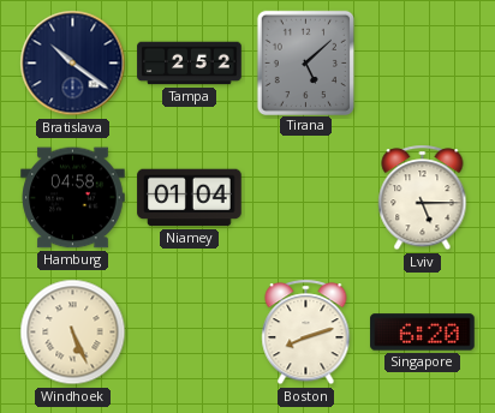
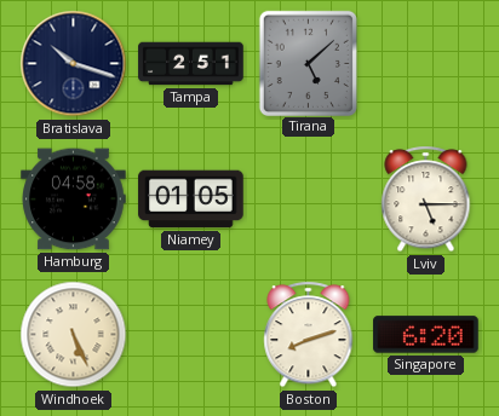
Bratislava: 10:21 -> 10:18 (74, 64)
Tampa: 2:52 -> 2:51 (191, 64)
Niamey: 01:04 -> 01:05 (191, 200)
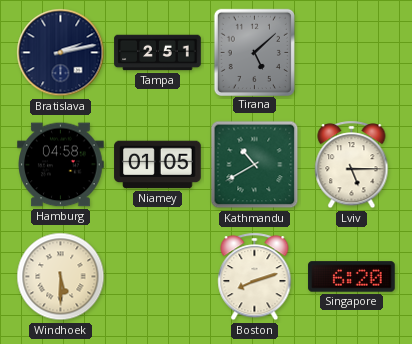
Bratislava: 10:18 -> 2:13 (61, 53)
Kathmandu: none -> 10:40 (255, 165)
Windhoek: 5:26 -> 5:30 (61, 277)
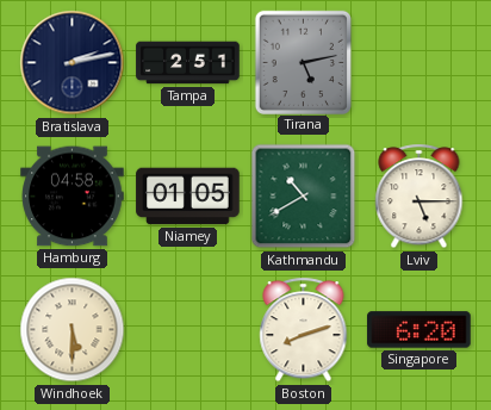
Tirana: 5:08 -> 5:13 (303, 62)
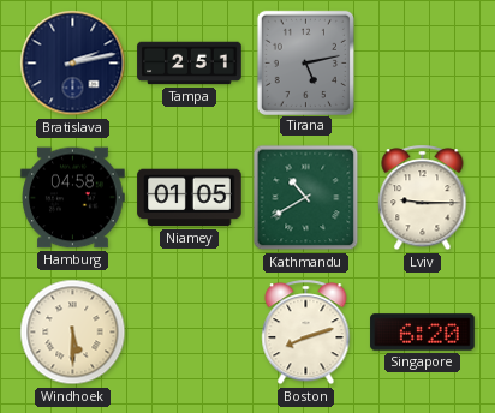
Lviv: 5:15 -> 9:15 (423, 198)
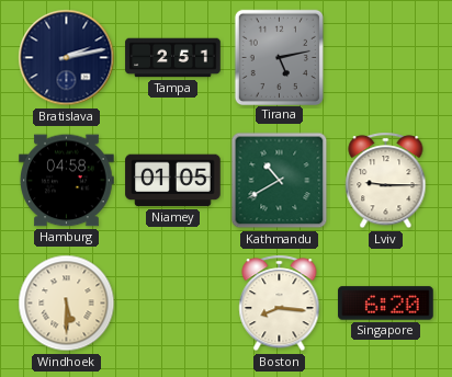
Boston: 8:12 -> 8:16 (280, 304)
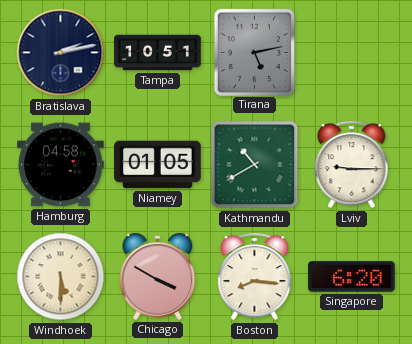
Tampa: 2:51 -> 10:51 (158, 53)
Chicago: none -> 3:50 (158, 276)
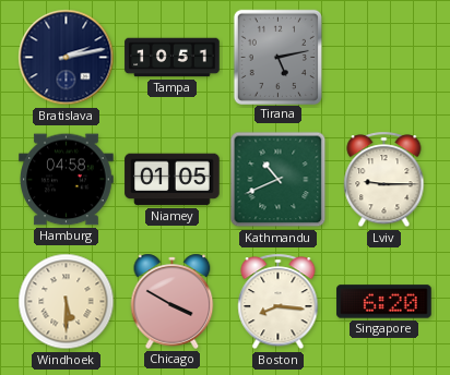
Kathmandu: 10:40 -> 10:41 (279, 180)
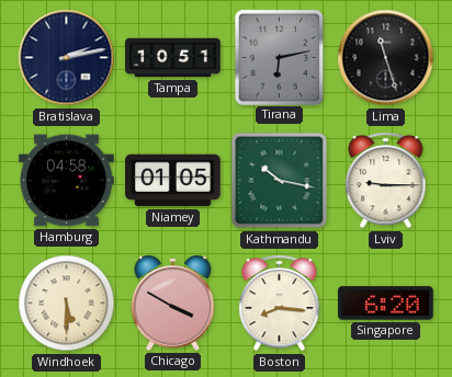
Tirana: 5:13 -> 6:13 (279, 57)
Lima: none -> 11:27 (386, 58)
Kathmandu: 10:41 -> 10:17 (280, 181)
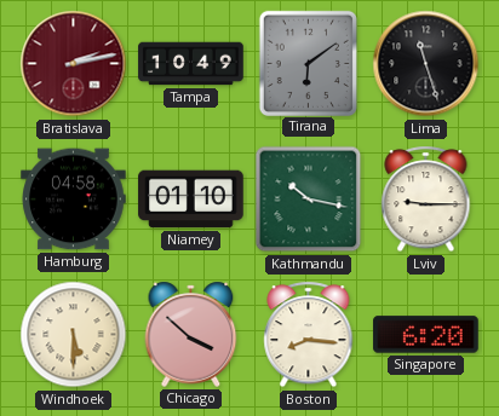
Bratislava dial: navy -> burgundy (74, 64)
Tampa: 10:51 -> 10:49 (191, 64)
Tirana: 6:13 -> 6:09 (308, 63)
Niamey: 01:05 -> 01:10 (191, 200)
Chicago: 3:50 -> 3:52 (191, 334)
